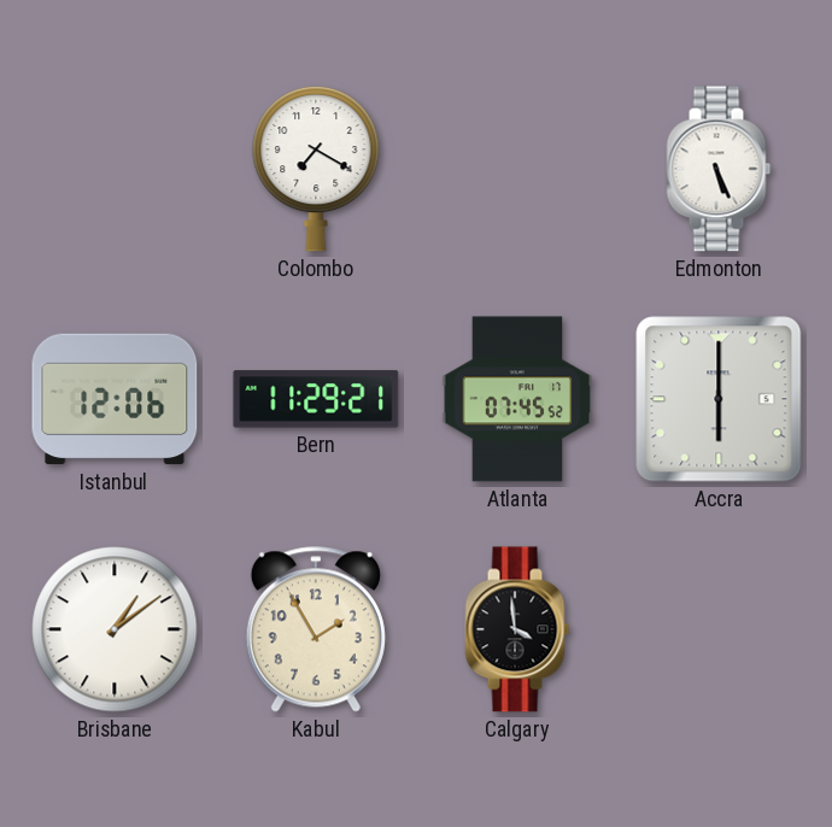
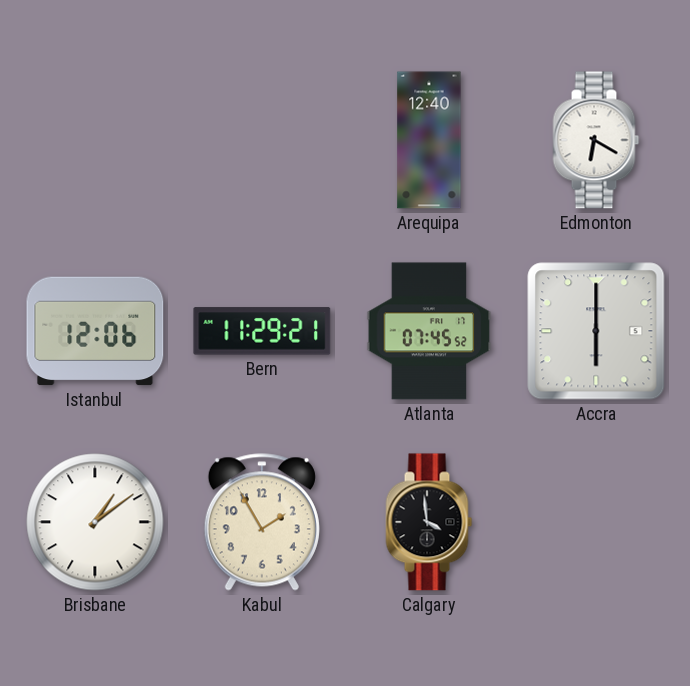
Colombo: 7:20 -> none (316, 169)
Arequipa: none -> 12:40 (429, 140)
Edmonton: 5:26 -> 6:20 (596, 140)
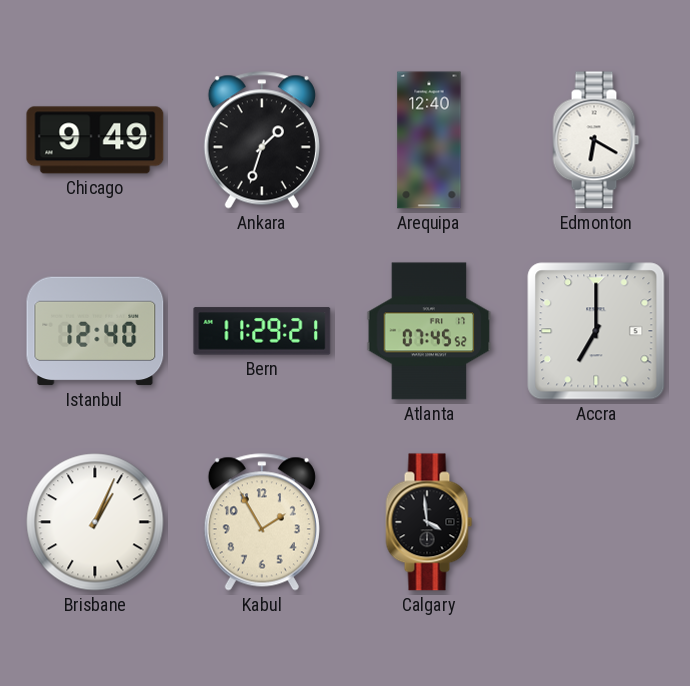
Chicago: none -> 9:49 (95, 140)
Ankara: none -> 1:33 (262, 140)
Istanbul: 12:06 -> 12:40 (95, 331)
Accra: 6:00 -> 7:00 (596, 331)
Brisbane: 1:09 -> 1:04 (95, 522)
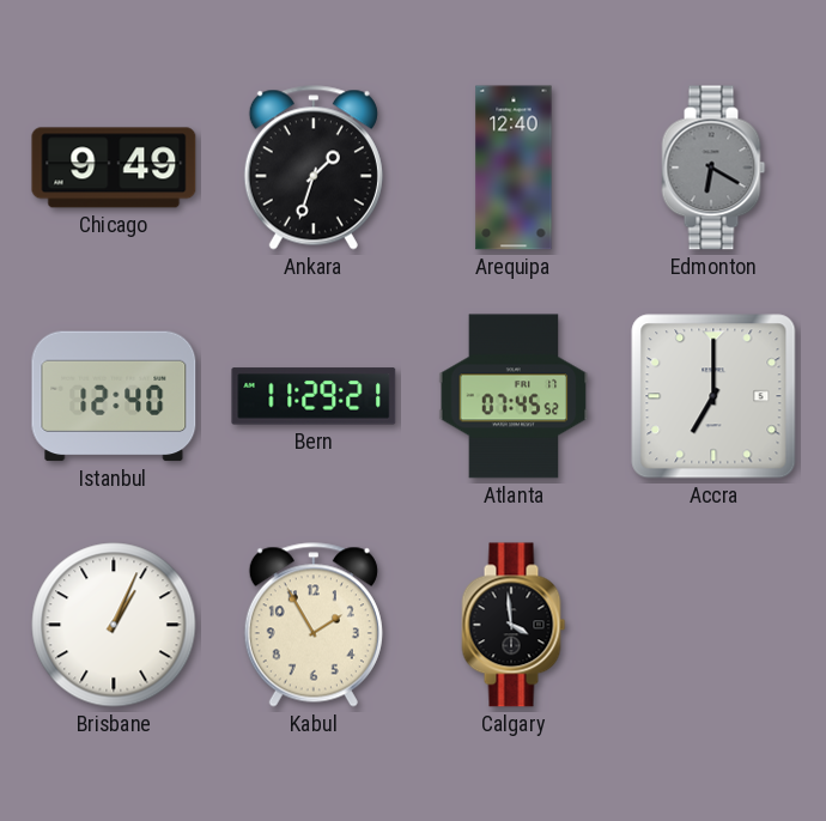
Edmonton dial: white -> grey (713, 168)
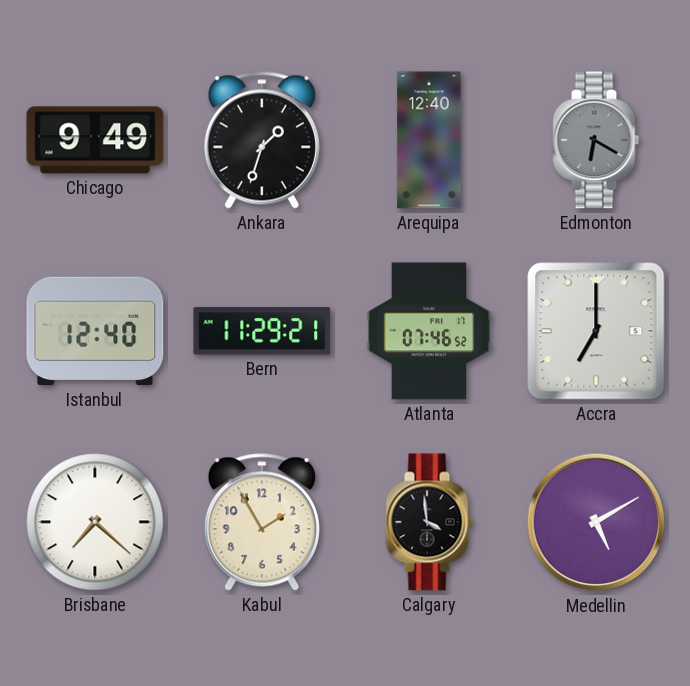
Atlanta: 07:45 -> 07:46 (429, 331)
Brisbane: 1:04 -> 7:22 (95, 522)
Medellin: none -> 5:10 (596, 522)
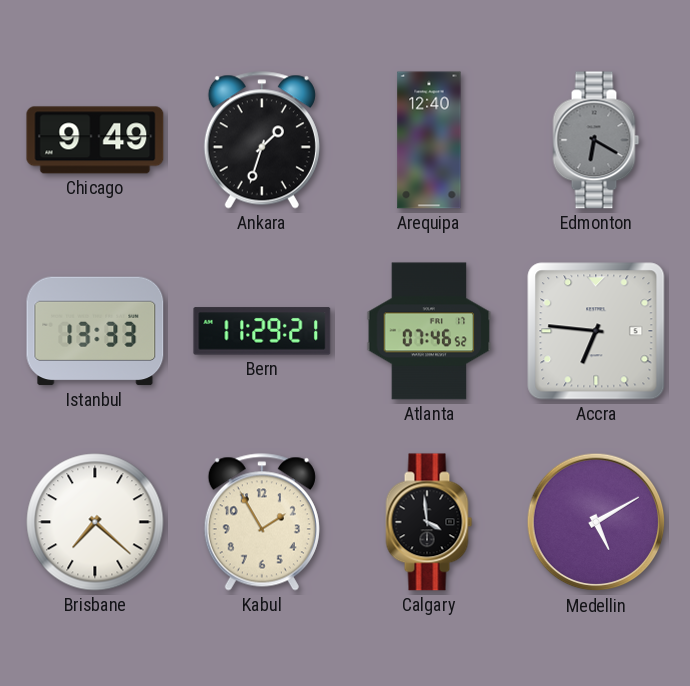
Istanbul: 12:40 -> 13:33 (95, 331)
Accra: 7:00 -> 6:46 (596, 331)
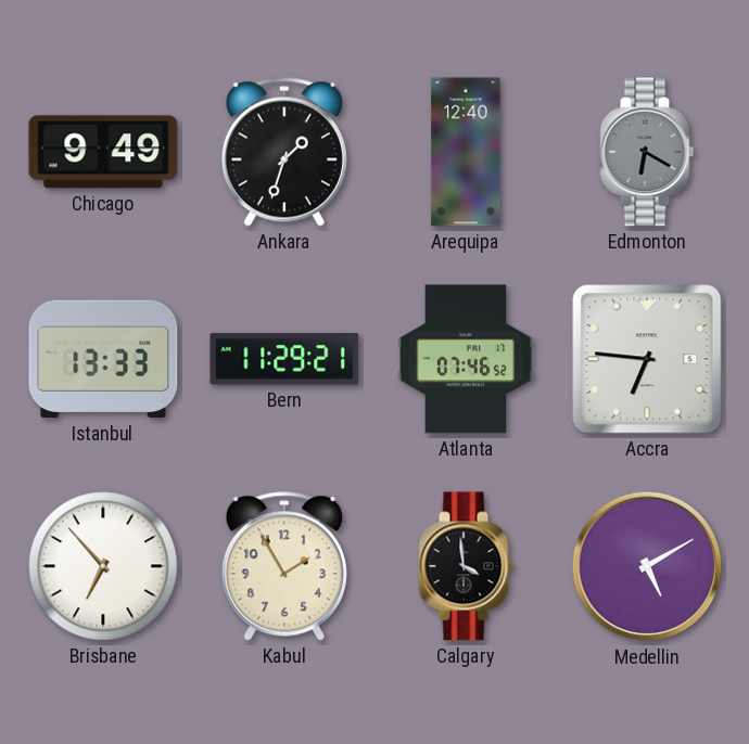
Brisbane: 7:22 -> 6:53 (103, 566)
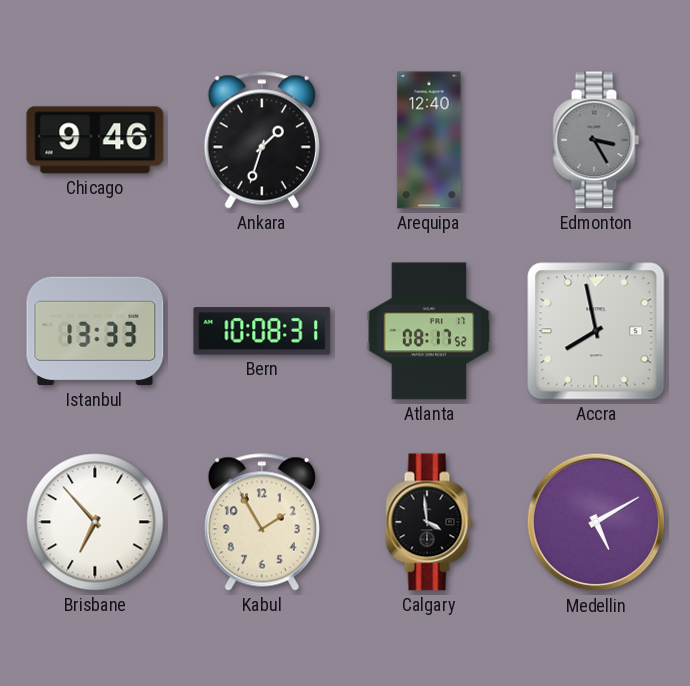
Chicago: 9:49 -> 9:46 (95, 140)
Edmonton: 6:20 -> 3:25 (596, 140)
Bern: 11:29 -> 10:08 (262, 331)
Atlanta: 07:46 -> 08:17 (429, 331)
Accra: 6:46 -> 7:58 (596, 331)
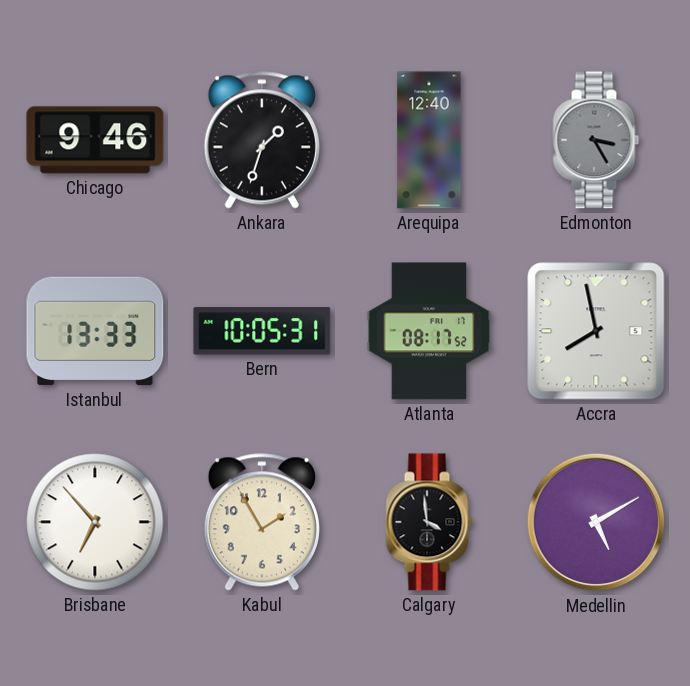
Bern: 10:08 -> 10:05 (262, 331)
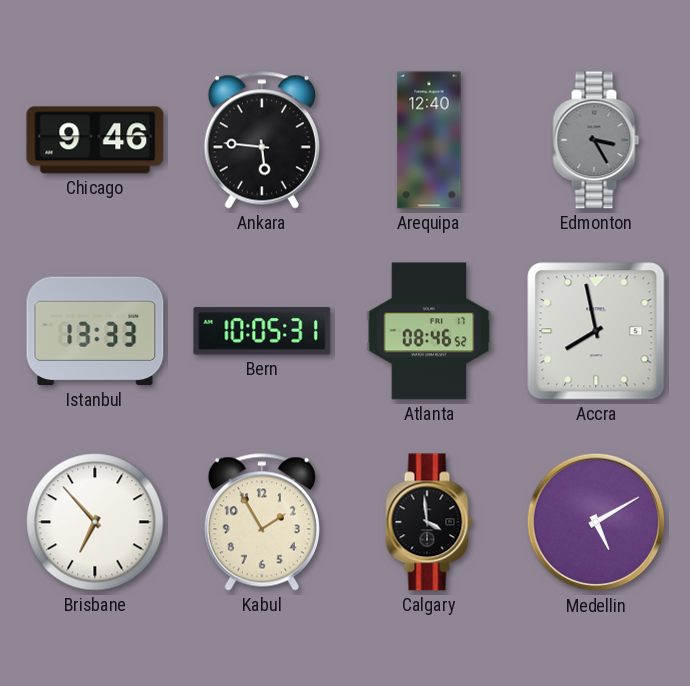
Ankara: 1:33 -> 5:46 (262, 140)
Atlanta: 08:17 -> 08:46 (429, 331)
